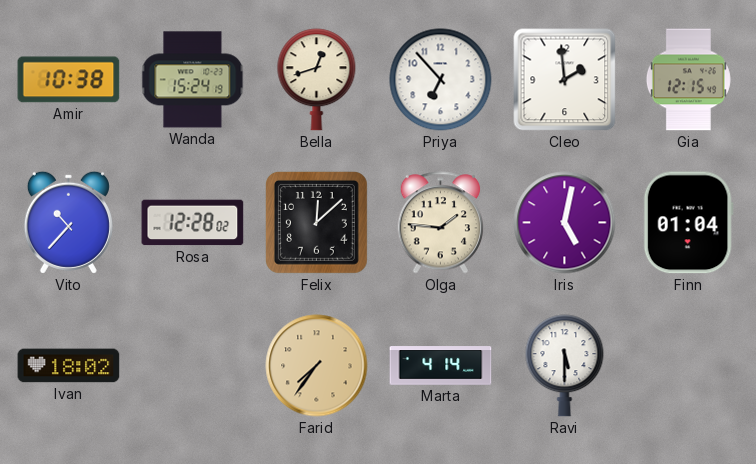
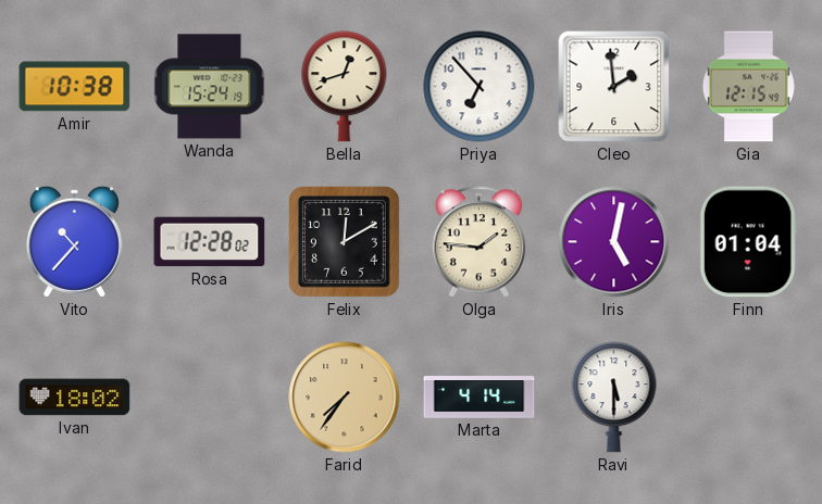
Felix: 12:08 -> 12:10 (344, 241)
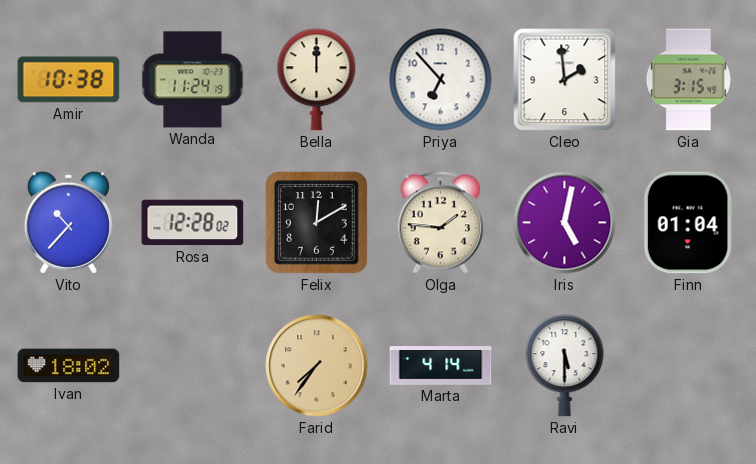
Wanda: 15:24 -> 11:24 (193, 80)
Bella: 12:42 -> 12:00 (317, 80)
Gia: 12:15 -> 3:15 (688, 80)
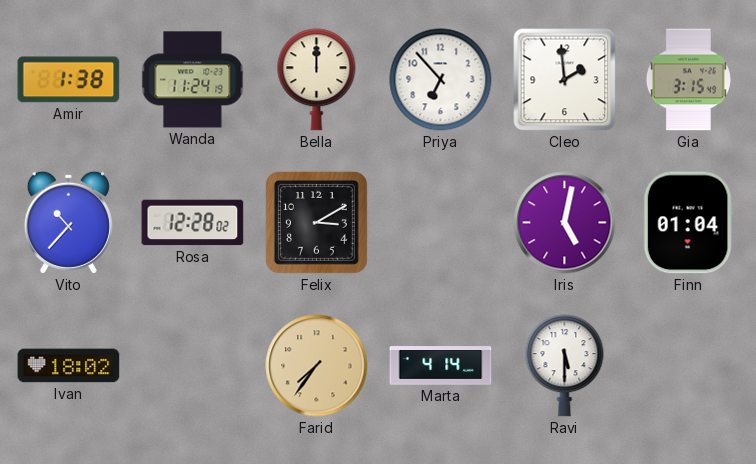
Amir: 10:38 -> 1:38 (69, 80)
Felix: 12:10 -> 3:10 (316, 222)
Olga: 1:46 -> none (441, 223)
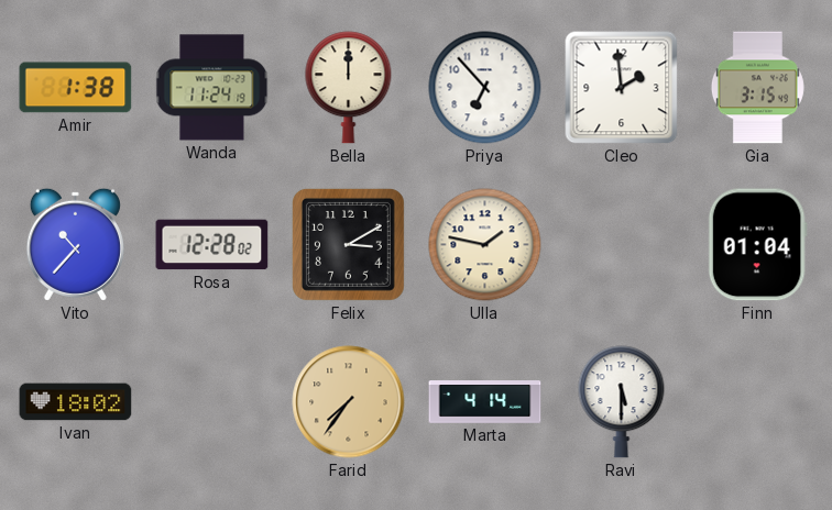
Ulla: none -> 1:47 (485, 245)
Iris: 5:02 -> none (565, 223)
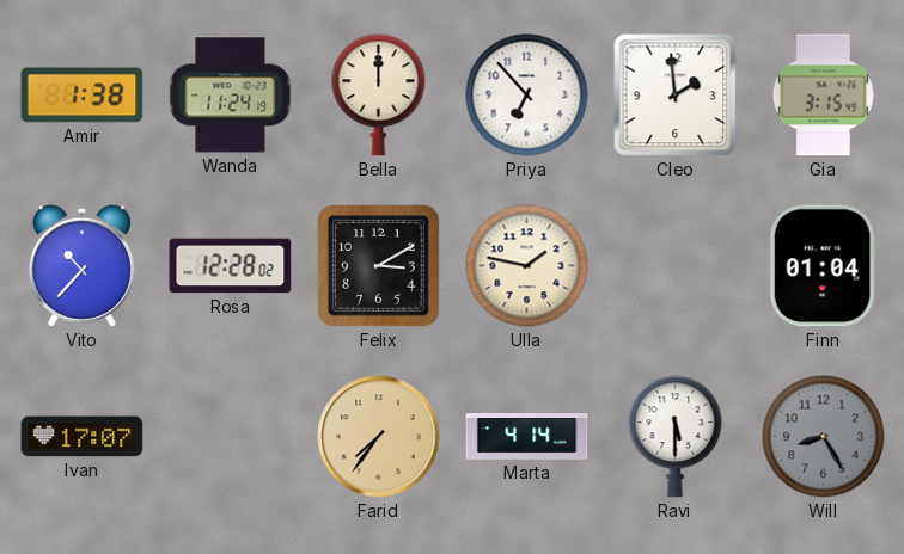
Ivan: 18:02 -> 17:07 (83, 437)
Will: none -> 8:25 (824, 437)
